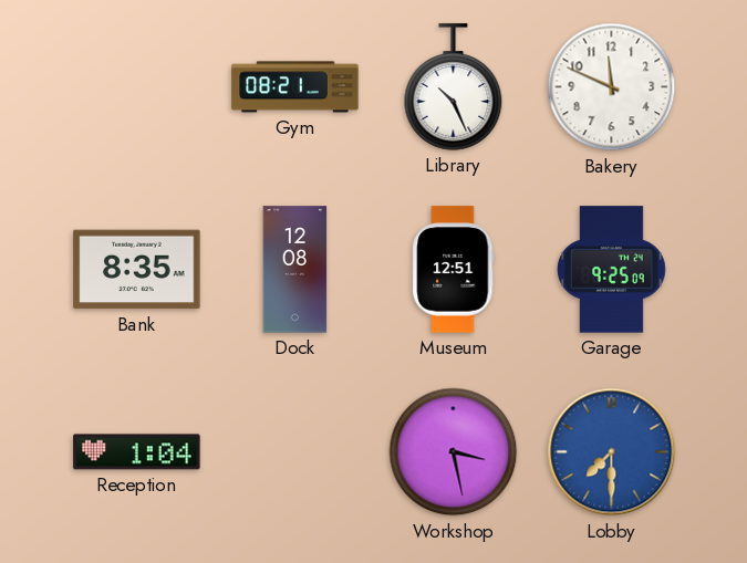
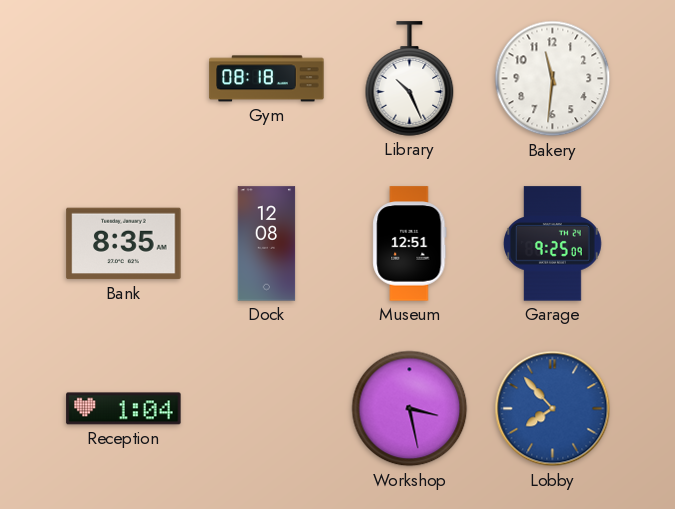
Gym: 08:21 -> 08:18 (267, 79)
Bakery: 11:49 -> 11:31 (553, 79)
Lobby: 7:30 -> 7:53 (553, 409)
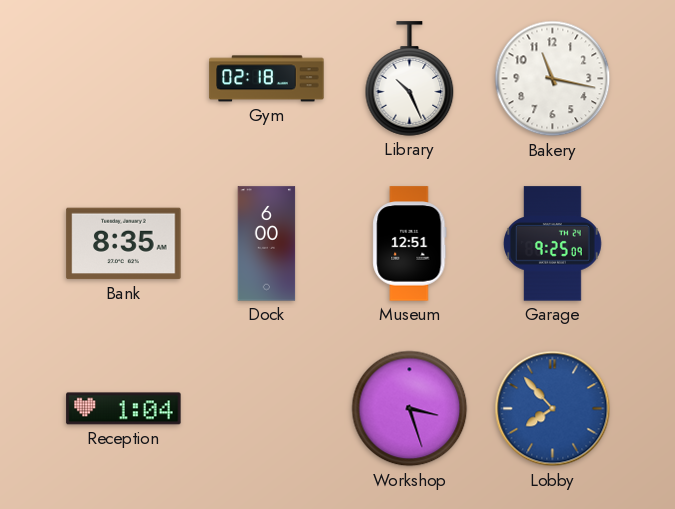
Gym: 08:18 -> 02:18 (267, 79)
Bakery: 11:31 -> 11:17 (553, 79)
Dock: 12:08 -> 6:00 (267, 244)
Workshop: 3:28 -> 3:27 (410, 409)
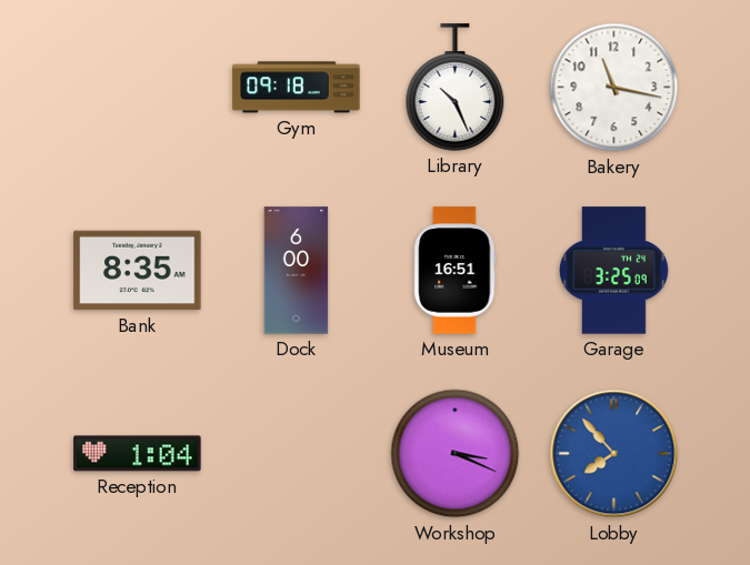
Gym: 02:18 -> 09:18 (297, 88)
Museum: 12:51 -> 16:51 (456, 271)
Garage: 9:25 -> 3:25 (613, 271)
Workshop: 3:27 -> 3:19 (456, 454)
